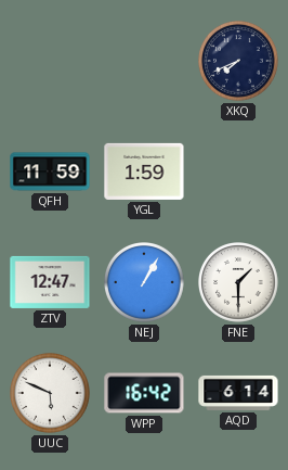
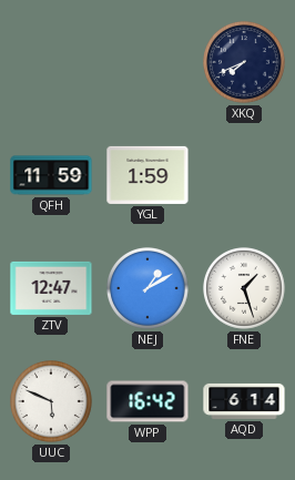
NEJ: 1:05 -> 1:10 (149, 289)
FNE: 1:30 -> 1:27 (245, 289)
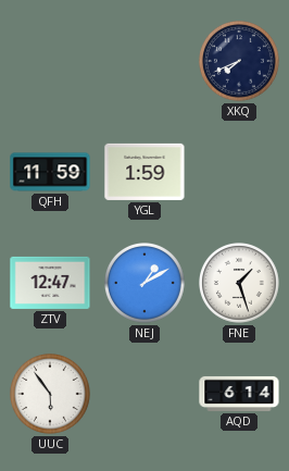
UUC: 5:49 -> 5:54 (51, 395)
WPP: 16:42 -> none (147, 401)
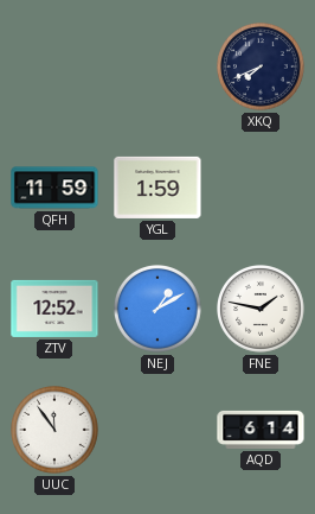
ZTV: 12:47 -> 12:52 (54, 309)
FNE: 1:27 -> 1:47 (262, 310)
UUC: 5:54 -> 11:54 (56, 431)
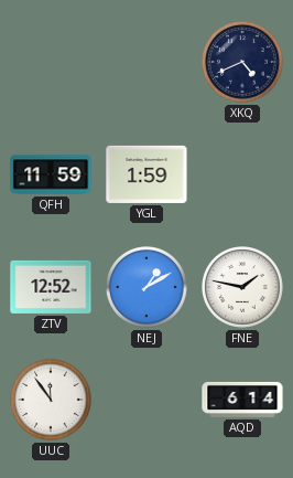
XKQ: 7:41 -> 4:41 (243, 63)
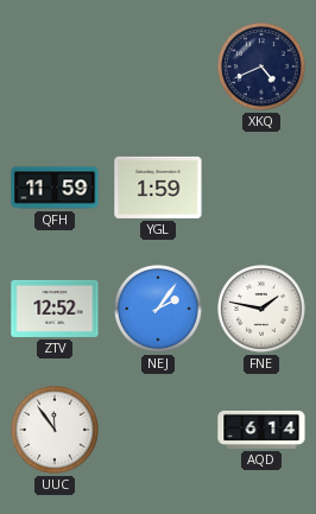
NEJ: 1:10 -> 2:06 (159, 310)
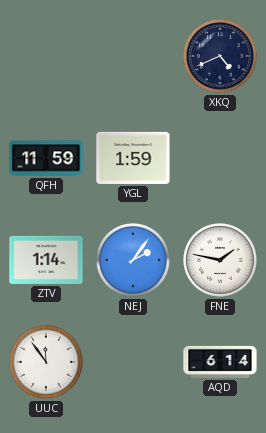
ZTV: 12:52 -> 1:14 (46, 260)
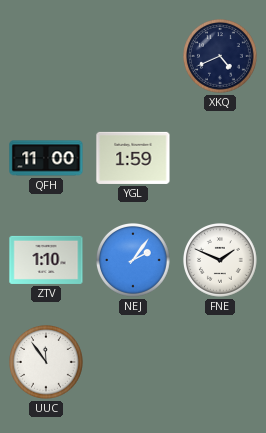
QFH: 11:59 -> 11:00 (46, 158)
ZTV: 1:14 -> 1:10 (46, 260)
FNE: 1:47 -> 1:49 (221, 261)
AQD: 6:14 -> none (220, 362)
